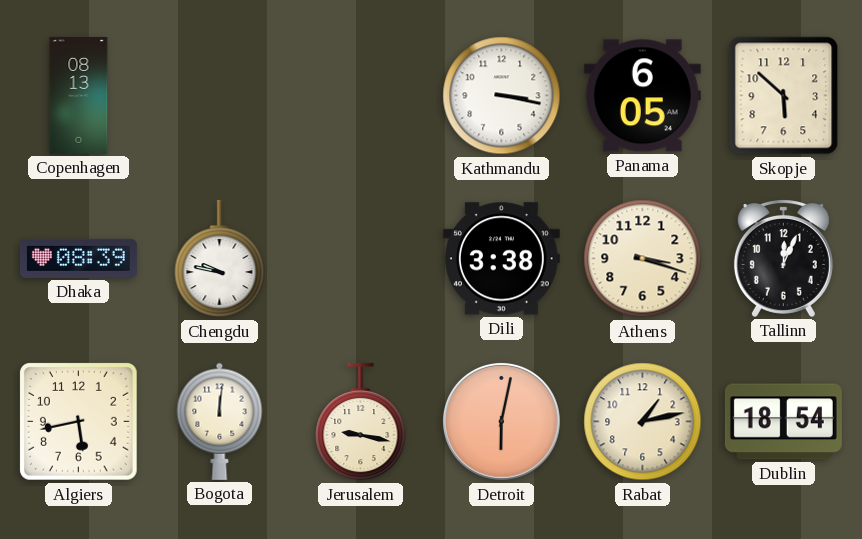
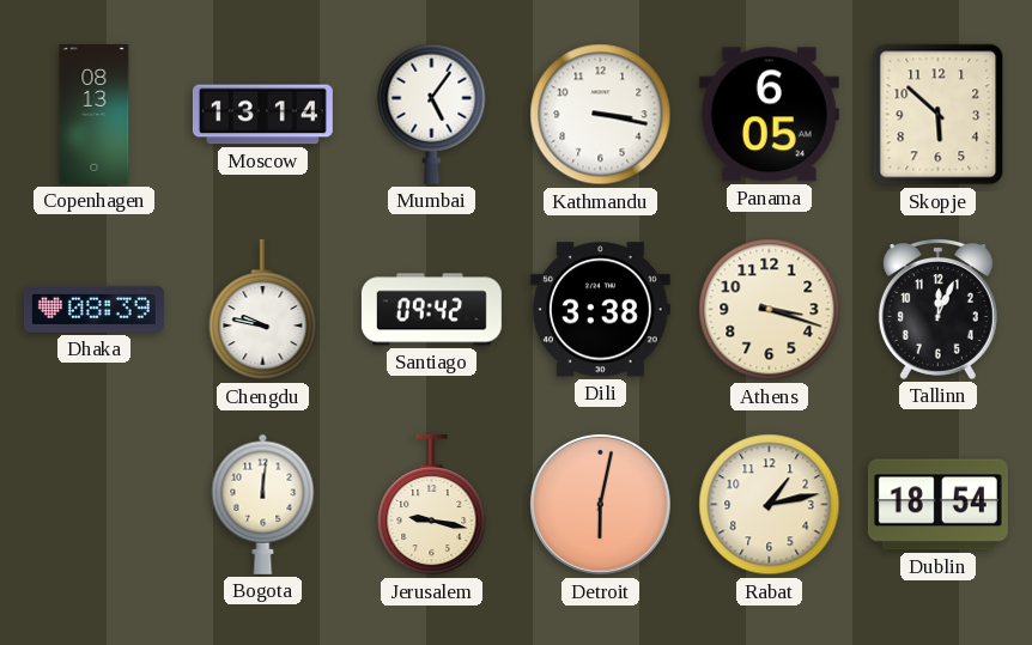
Moscow: none -> 13:14 (262, 115)
Mumbai: none -> 5:06 (432, 114)
Santiago: none -> 09:42 (431, 310)
Algiers: 5:43 -> none (78, 421)
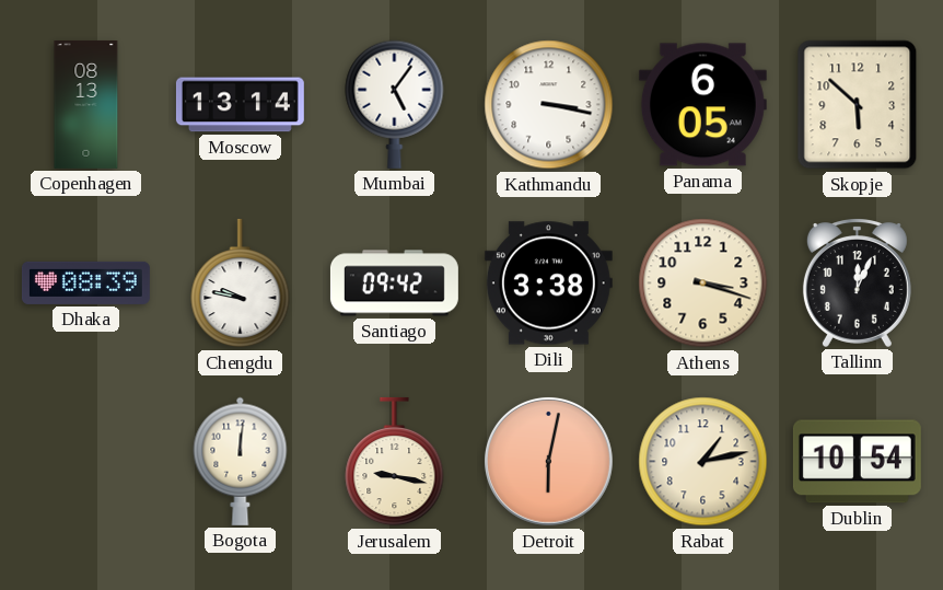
Dublin: 18:54 -> 10:54 (857, 462)
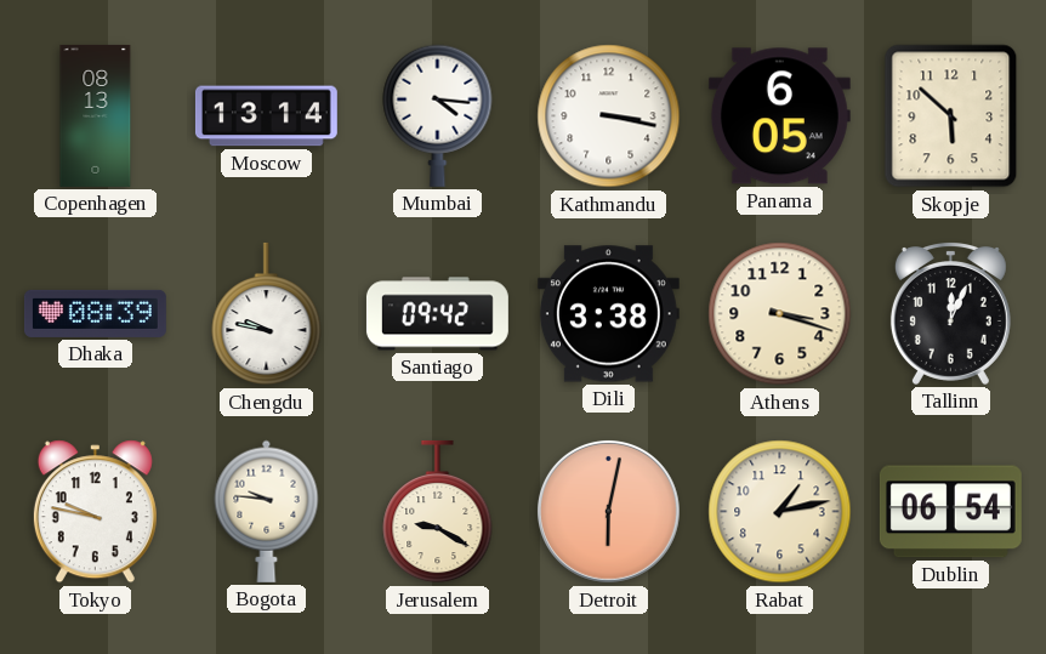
Mumbai: 5:06 -> 4:16 (438, 115)
Tokyo: none -> 9:47 (95, 512)
Bogota: 12:01 -> 9:46 (267, 511)
Jerusalem: 9:17 -> 9:20 (438, 512)
Dublin: 10:54 -> 06:54 (950, 512)
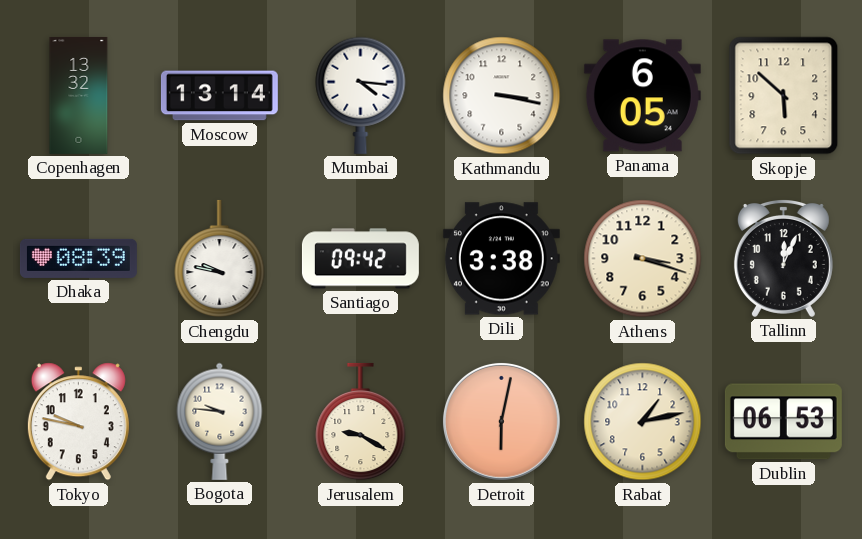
Copenhagen: 08:13 -> 13:32 (79, 95)
Dublin: 06:54 -> 06:53 (783, 422)
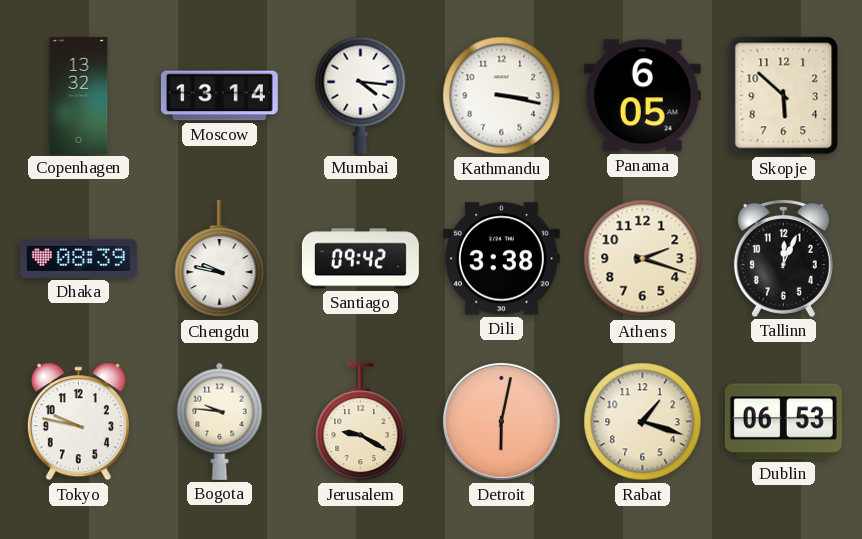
Athens: 3:18 -> 2:18 (643, 259)
Rabat: 1:13 -> 1:18 (643, 422)
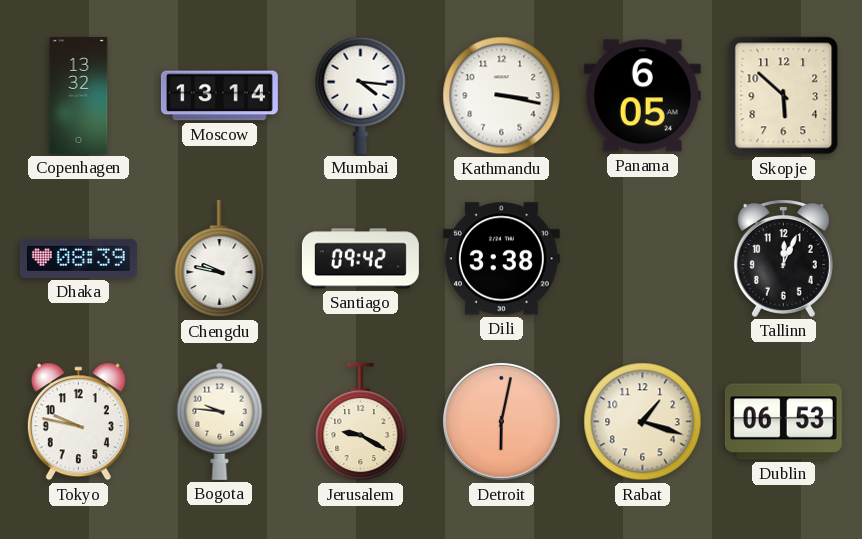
Athens: 2:18 -> none (643, 259)
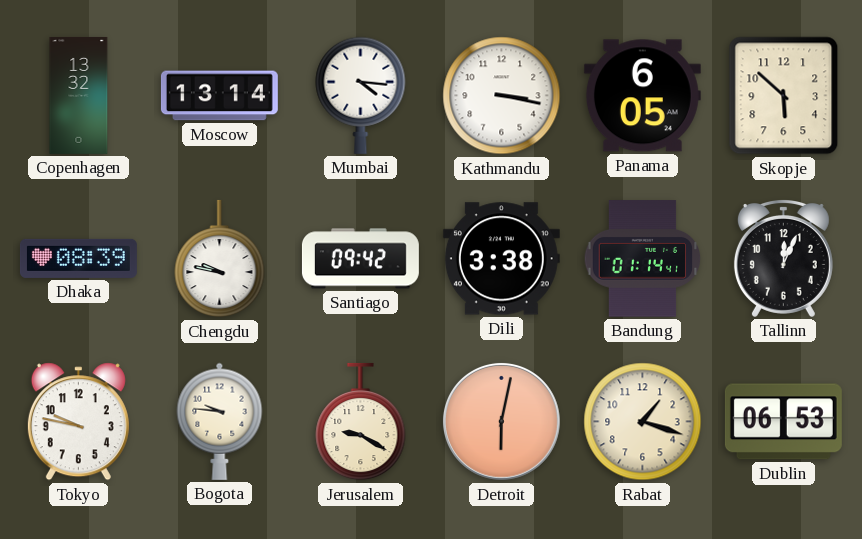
Bandung: none -> 01:14 (643, 259)
